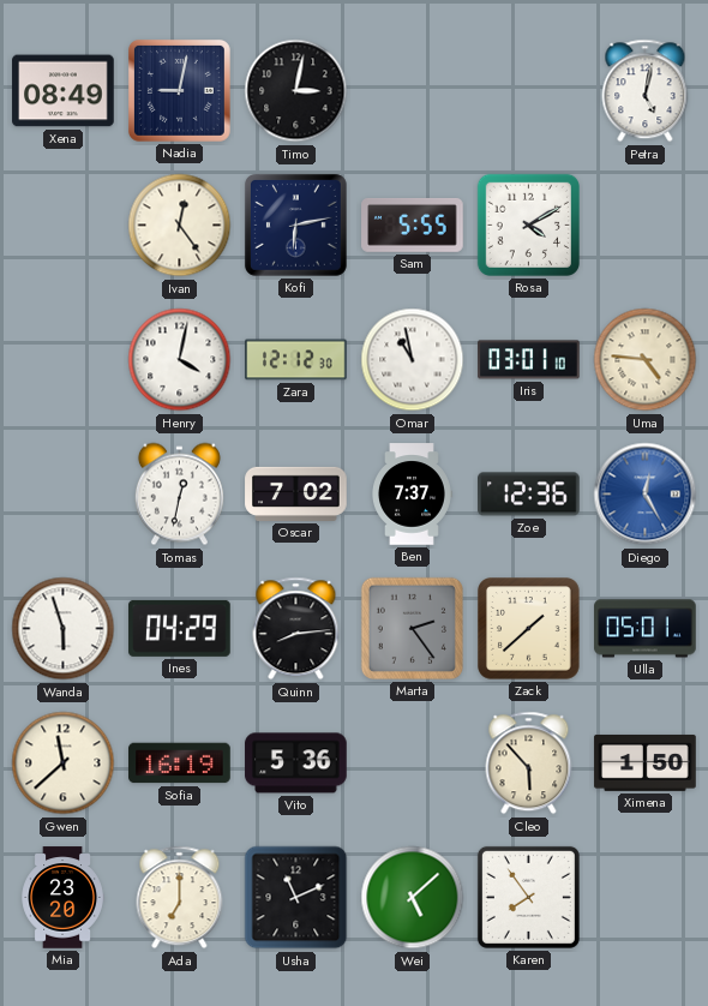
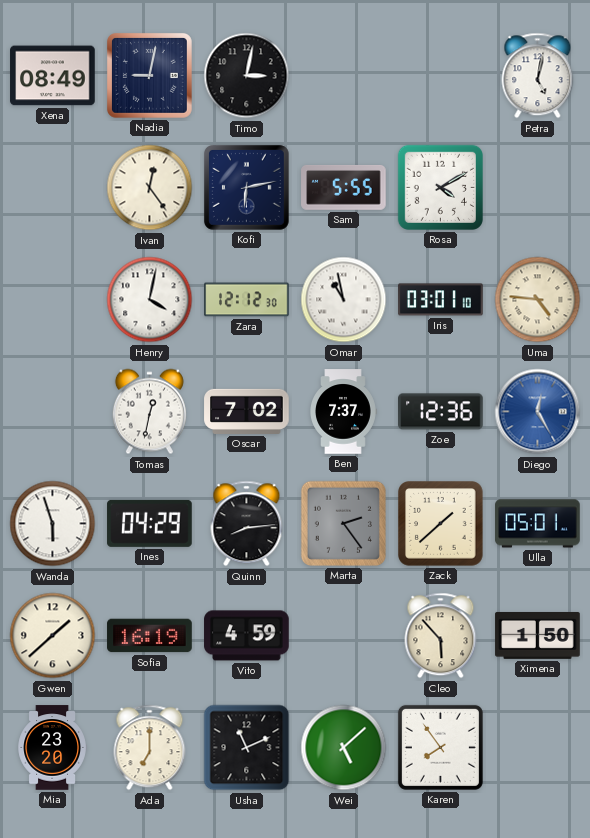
Gwen: 11:38 -> 1:38 (53, 636)
Vito: 5:36 -> 4:59 (247, 636)
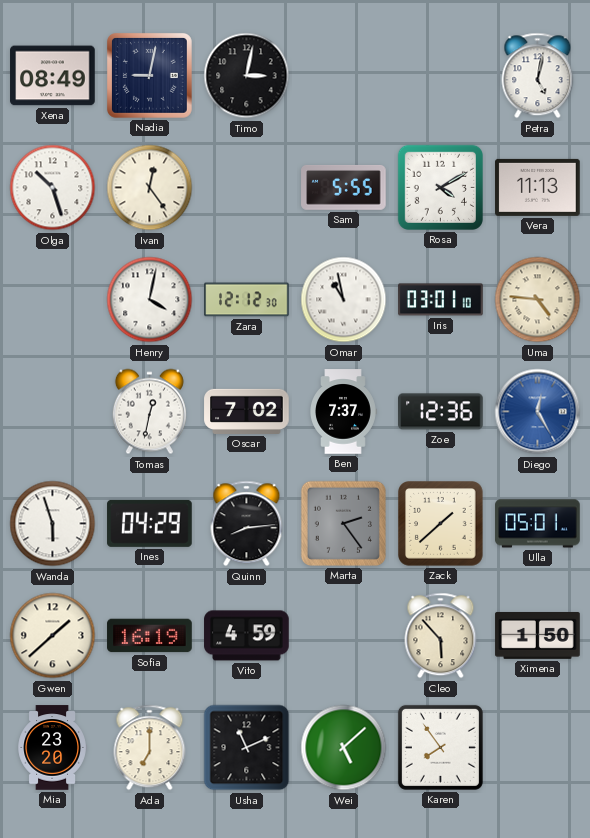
Olga: none -> 10:27 (53, 188)
Kofi: 6:13 -> none (246, 187)
Vera: none -> 11:13 (538, 187)
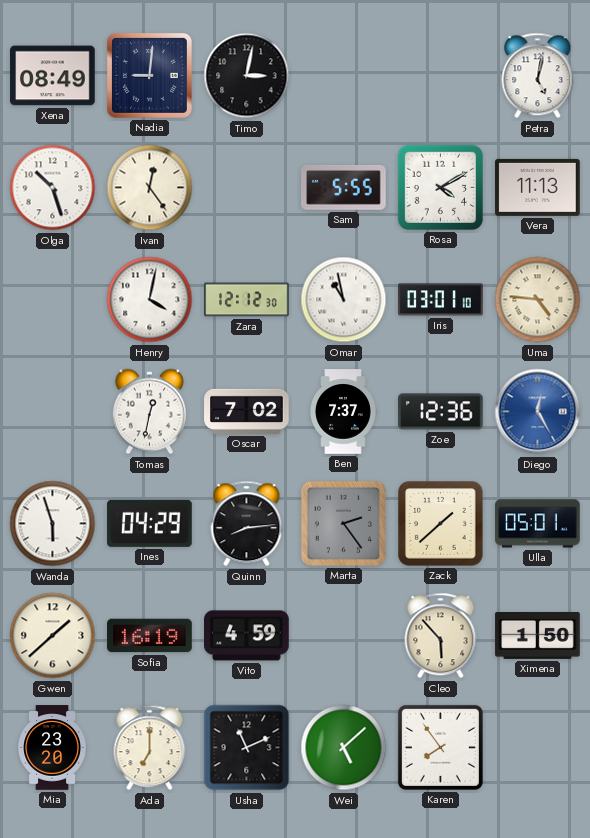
Nadia: 9:02 -> 9:01 (149, 75)
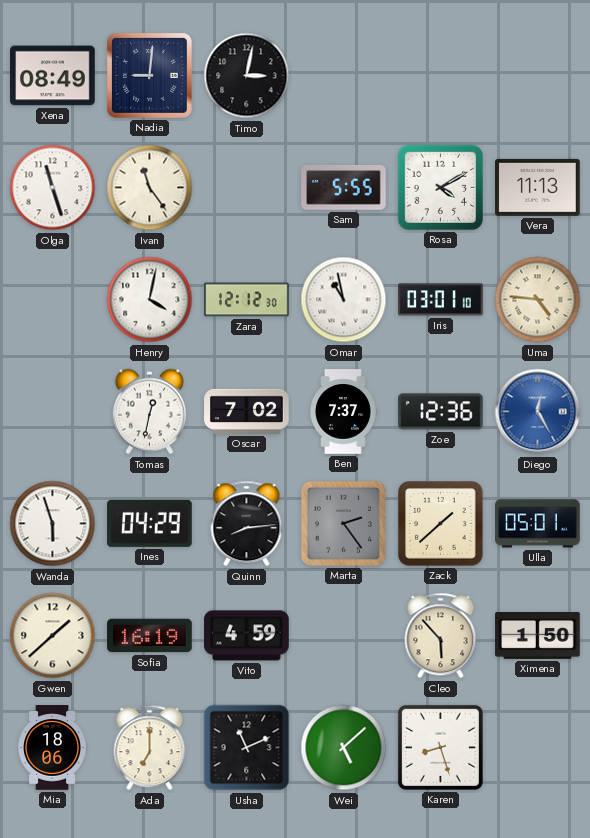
Petra: 5:02 -> none (538, 76)
Olga: 10:27 -> 11:27 (53, 188)
Ivan: 12:24 -> 11:24 (150, 188)
Mia: 23:20 -> 18:06 (52, 748)
Karen: 7:54 -> 8:27 (440, 747)
